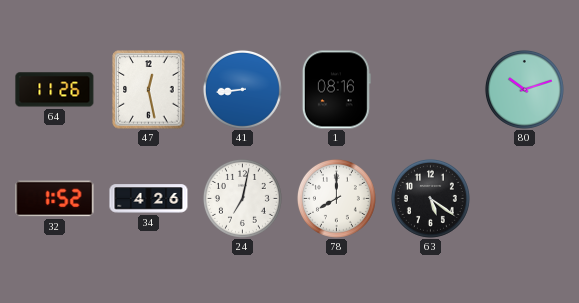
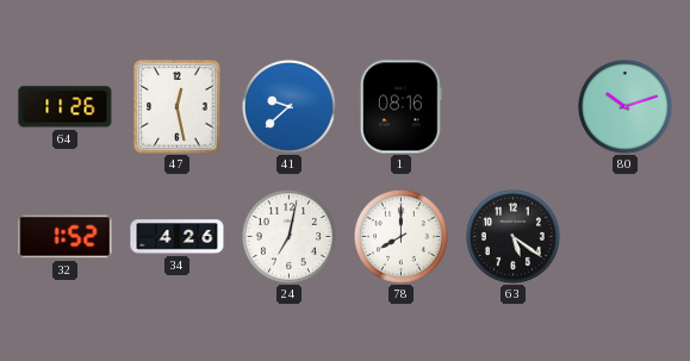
41: 8:44 -> 9:38 (288, 106)
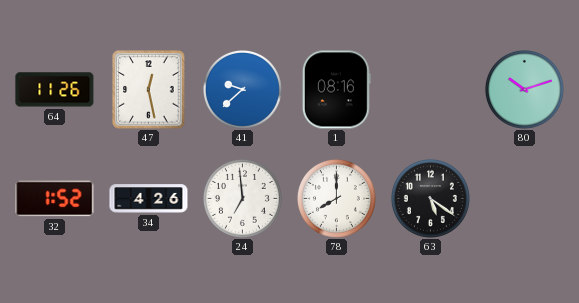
24: 7:02 -> 6:59 (242, 198)
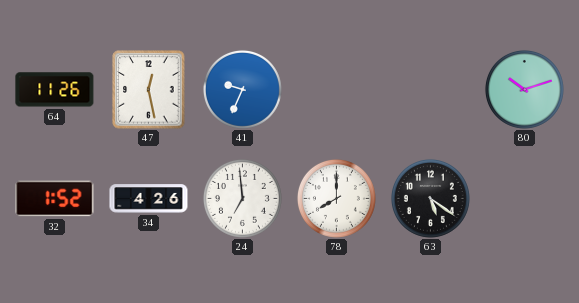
41: 9:38 -> 9:34 (242, 89)
1: 08:16 -> none (336, 90)
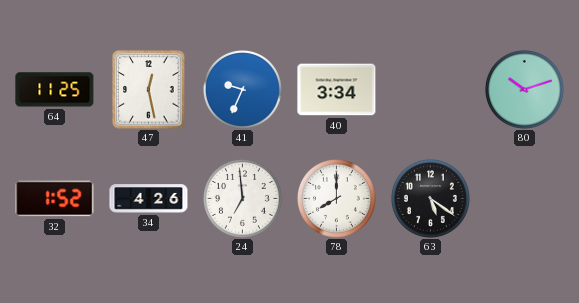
64: 11:26 -> 11:25 (55, 90)
40: none -> 3:34 (337, 90)
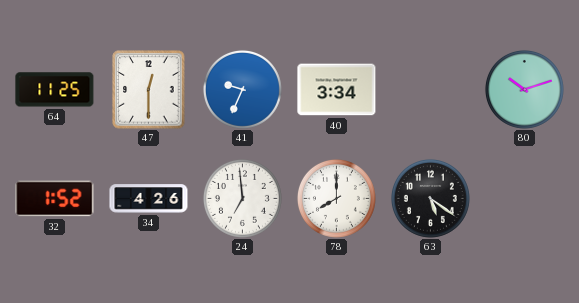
47: 12:28 -> 12:30 (149, 90)
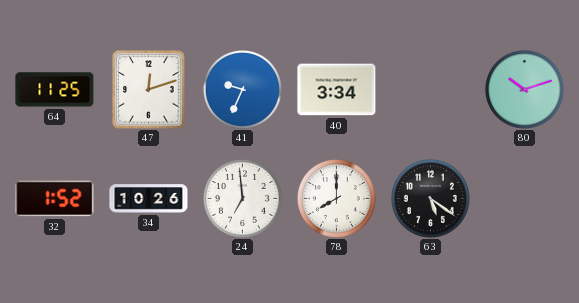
47: 12:30 -> 12:12 (149, 90)
34: 4:26 -> 10:26 (149, 199)
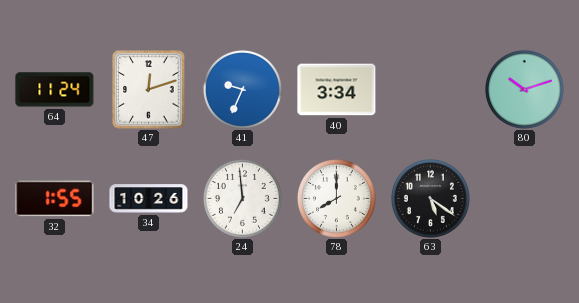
64: 11:25 -> 11:24 (55, 90)
32: 1:52 -> 1:55 (55, 199)
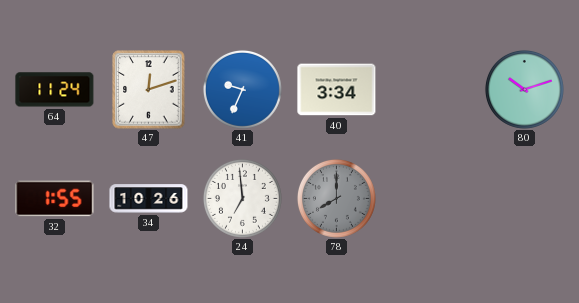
78 dial: white -> grey (336, 198)
63: 5:21 -> none (430, 198)
